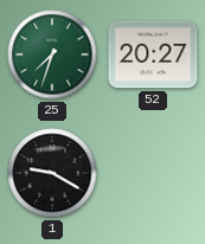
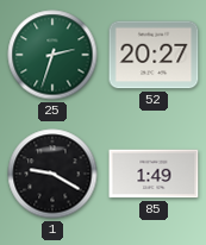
25: 7:33 -> 2:33 (52, 55)
85: none -> 1:49 (154, 174)
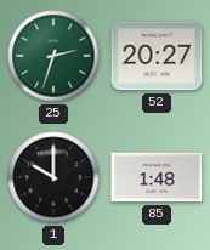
1: 9:20 -> 10:00 (53, 177)
85: 1:49 -> 1:48 (157, 177)
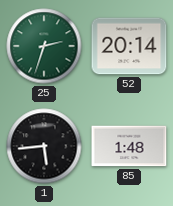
52: 20:27 -> 20:14 (129, 46)
1: 10:00 -> 5:44 (44, 146)
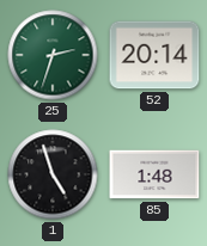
1: 5:44 -> 4:57 (53, 174)
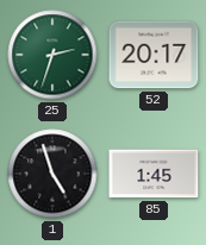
52: 20:14 -> 20:17 (154, 55)
85: 1:48 -> 1:45 (154, 174)
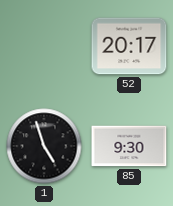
25: 2:33 -> none (52, 55)
85: 1:45 -> 9:30 (129, 146)
